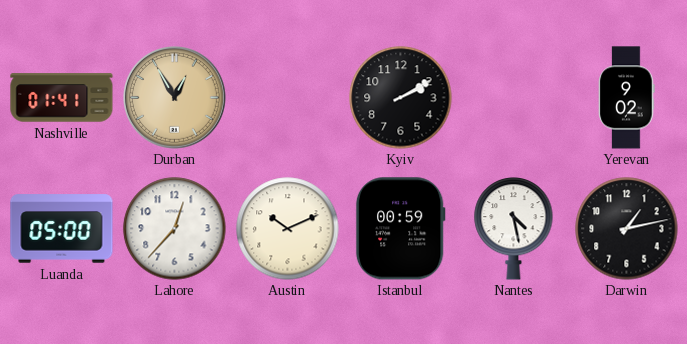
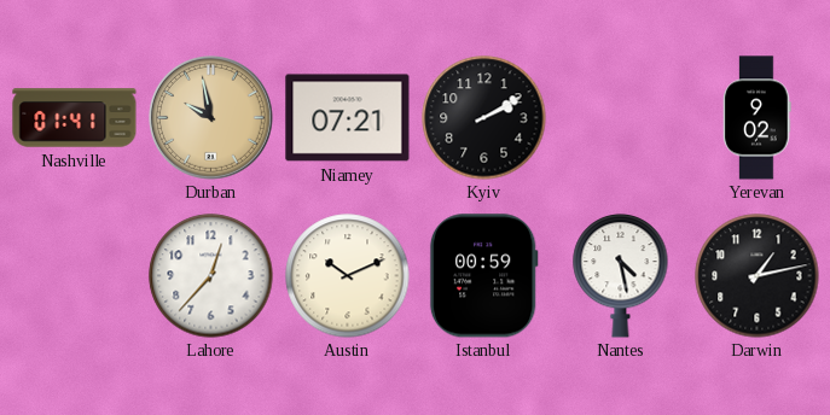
Durban: 12:55 -> 9:58 (211, 118)
Niamey: none -> 07:21 (348, 118)
Luanda: 05:00 -> none (62, 229)
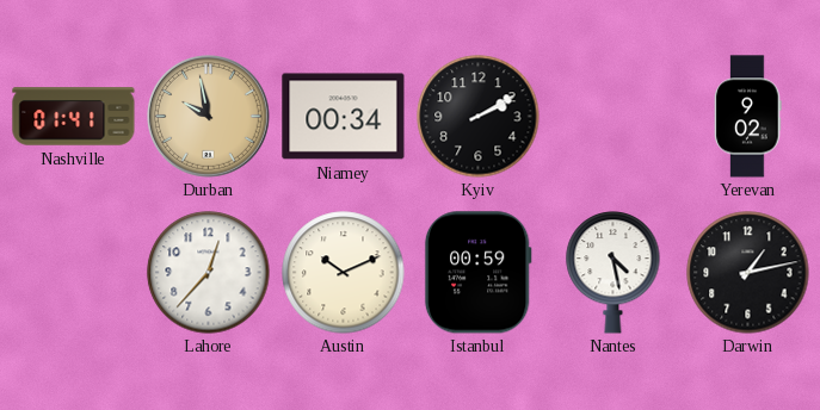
Niamey: 07:21 -> 00:34 (344, 117)
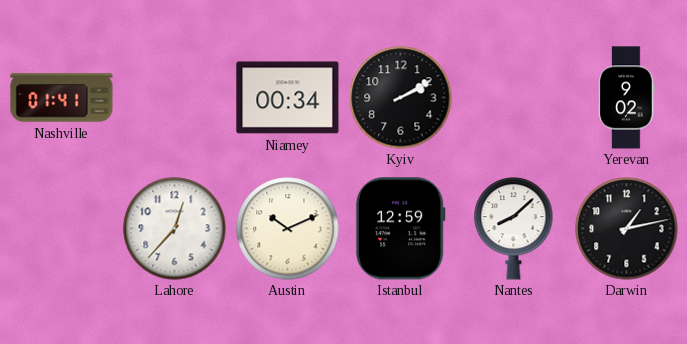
Durban: 9:58 -> none (209, 117)
Istanbul: 00:59 -> 12:59 (400, 229)
Nantes: 4:28 -> 8:08 (514, 229)
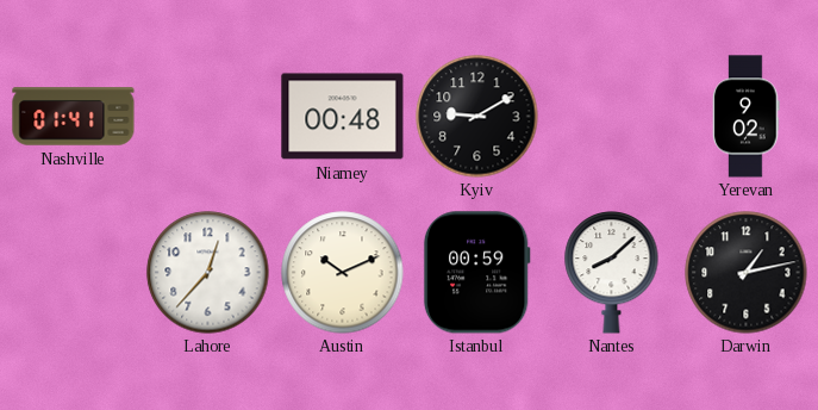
Niamey: 00:34 -> 00:48 (343, 117)
Kyiv: 2:10 -> 9:10 (477, 117)
Istanbul: 12:59 -> 00:59 (476, 273)
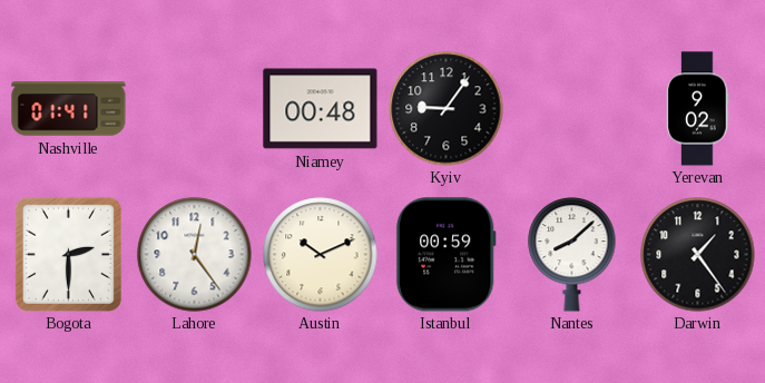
Kyiv: 9:10 -> 9:06 (447, 109)
Bogota: none -> 2:30 (68, 254)
Lahore: 12:37 -> 12:24 (195, 255)
Darwin: 1:13 -> 1:24 (698, 255)
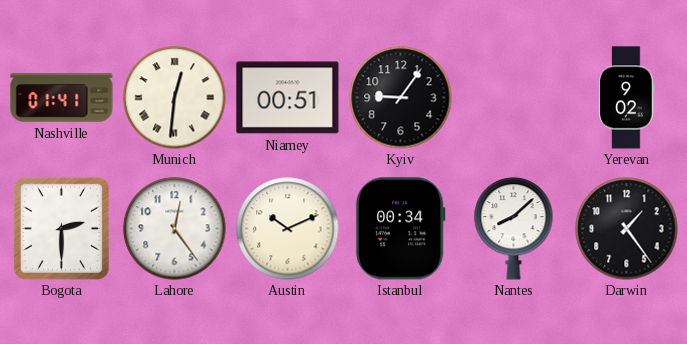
Munich: none -> 12:31 (175, 98)
Niamey: 00:48 -> 00:51 (288, 98)
Istanbul: 00:59 -> 00:34 (400, 229)
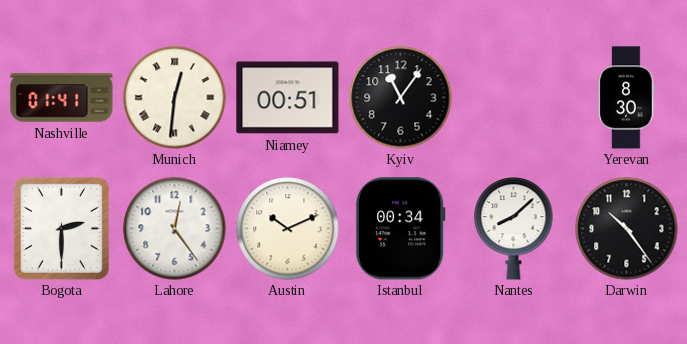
Kyiv: 9:06 -> 11:06 (401, 98)
Yerevan: 9:02 -> 8:30 (627, 98)
Darwin: 1:24 -> 10:24 (627, 229)
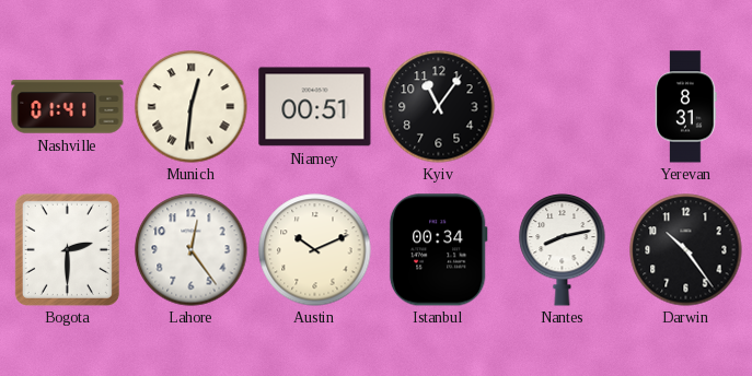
Yerevan: 8:30 -> 8:31 (686, 107)
Nantes: 8:08 -> 8:13 (563, 250)
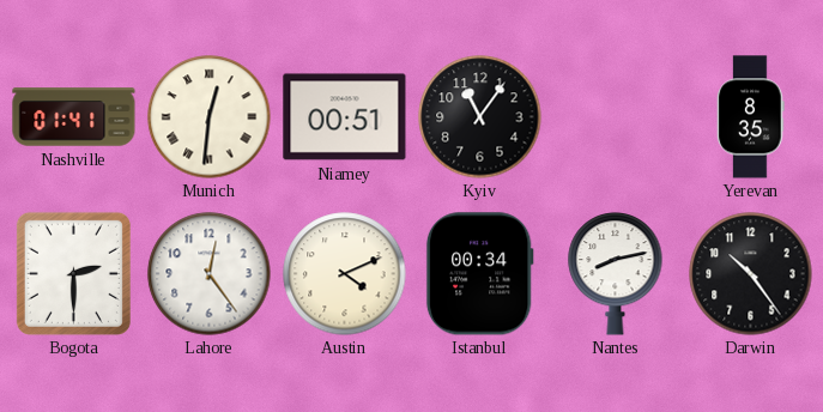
Yerevan: 8:31 -> 8:35 (751, 117)
Austin: 10:11 -> 4:11 (345, 274)
